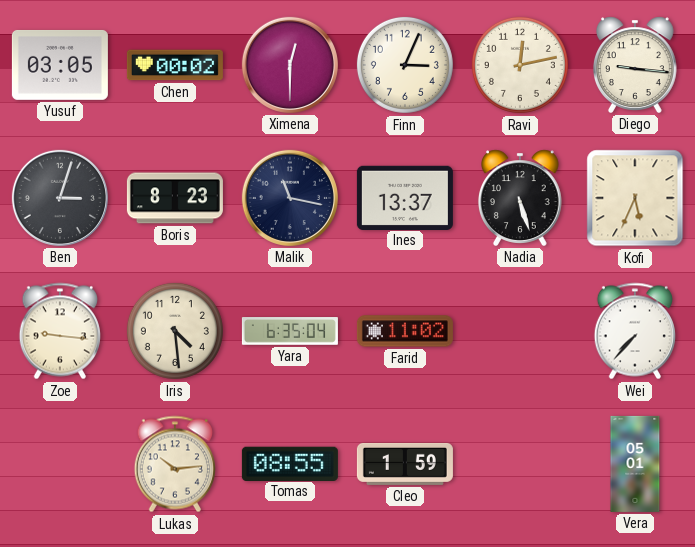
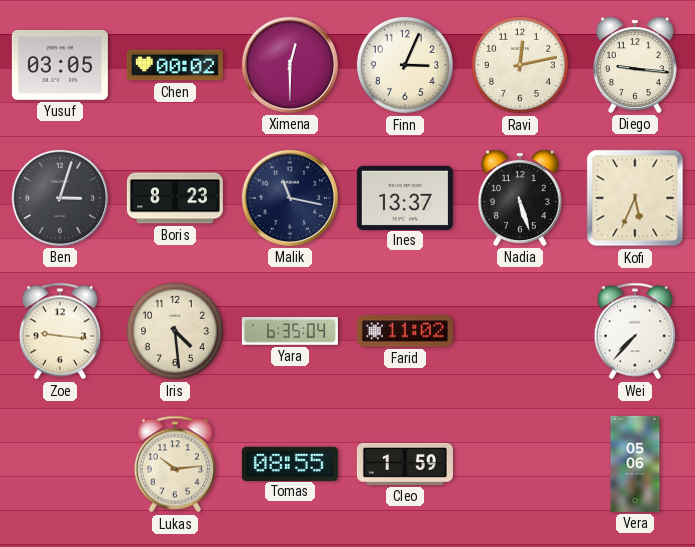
Vera: 05:01 -> 05:06 (635, 464)
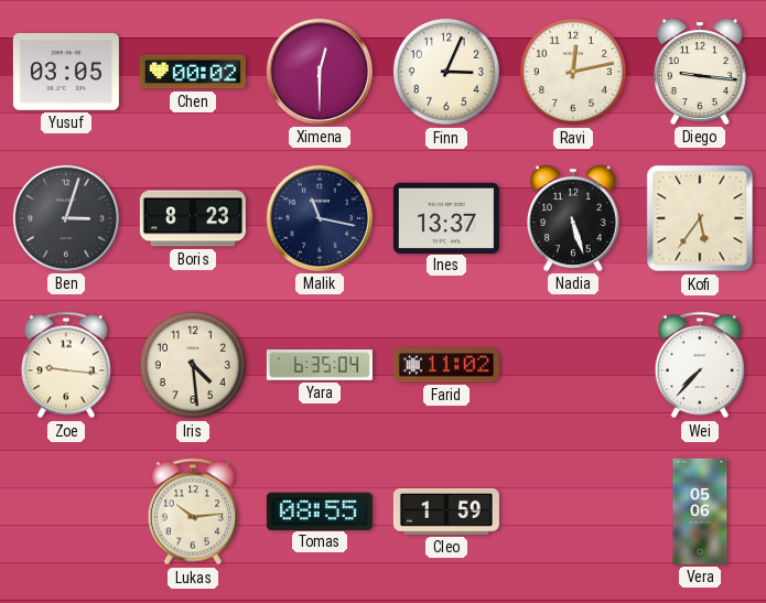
Kofi: 5:34 -> 5:36 (700, 218)
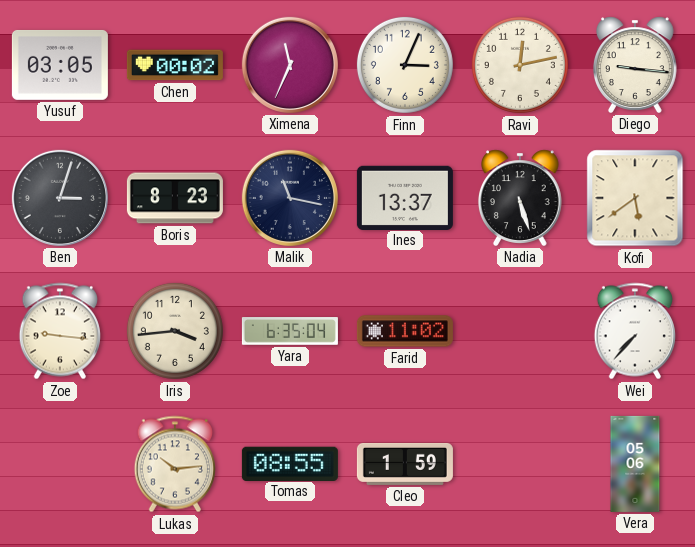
Ximena: 12:30 -> 11:34 (290, 65)
Kofi: 5:36 -> 5:39 (635, 198)
Iris: 4:29 -> 3:44 (175, 331)
